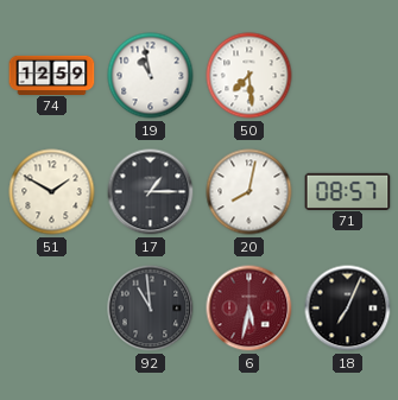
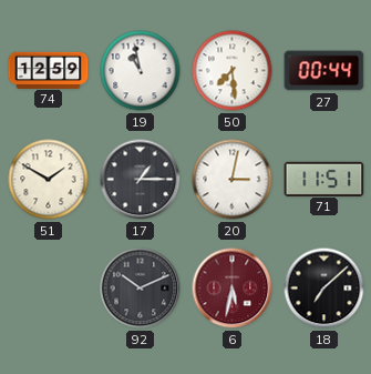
27: none -> 00:44 (324, 71)
20: 8:02 -> 3:02 (233, 180)
71: 08:57 -> 11:51 (324, 179)
92: 10:59 -> 10:11 (141, 289)
18: 7:04 -> 7:08 (324, 289)
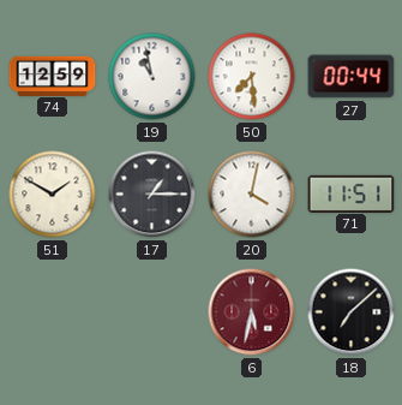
20: 3:02 -> 4:02 (252, 195)
92: 10:11 -> none (141, 289)
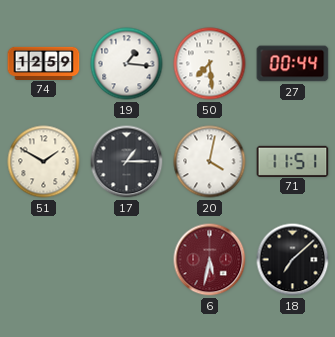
19: 10:58 -> 1:16 (127, 64)
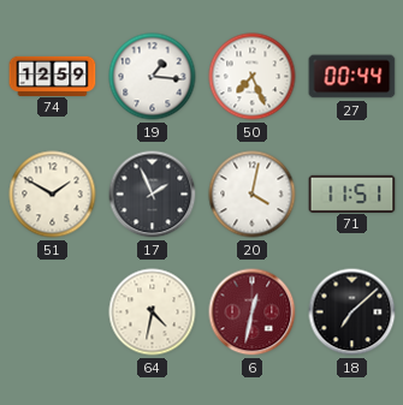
50: 7:29 -> 7:26 (253, 77)
17: 1:15 -> 1:56 (153, 195)
64: none -> 4:32 (153, 312)
6: 5:32 -> 12:32 (253, 312)
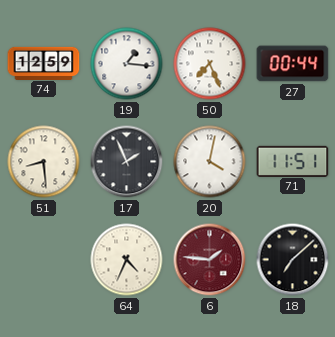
51: 1:50 -> 8:29 (44, 162)
64: 4:32 -> 4:34 (127, 260)
6: 12:32 -> 1:46 (210, 260)
